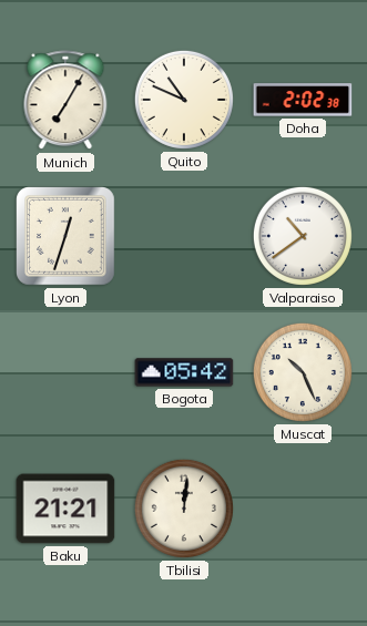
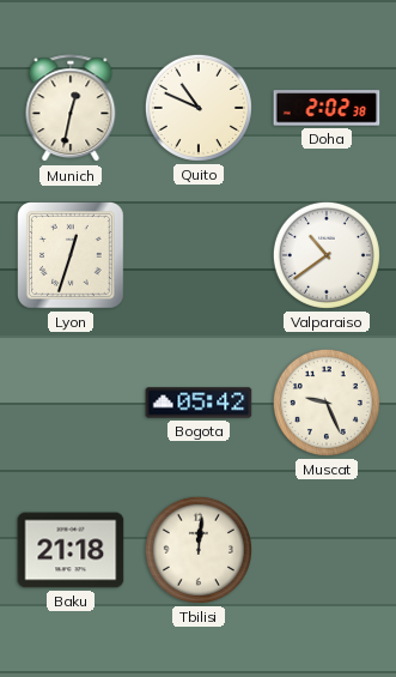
Munich: 7:05 -> 12:32 (71, 109)
Muscat: 10:26 -> 9:26 (327, 403)
Baku: 21:21 -> 21:18 (71, 550)
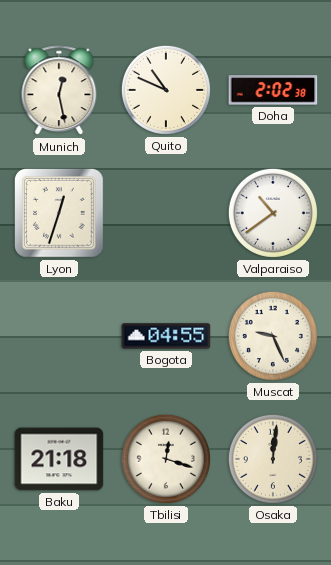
Munich: 12:32 -> 12:28 (59, 91)
Bogota: 05:42 -> 04:55 (166, 336)
Tbilisi: 12:01 -> 12:18 (166, 459)
Osaka: none -> 12:01 (273, 459)
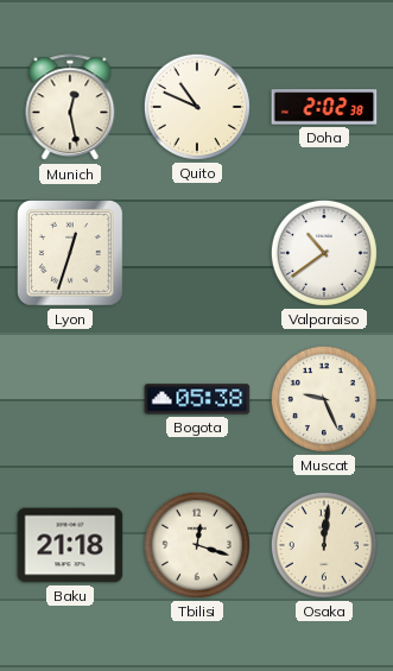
Bogota: 04:55 -> 05:38 (197, 399)
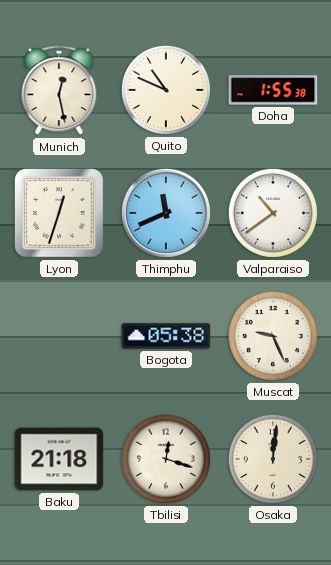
Doha: 2:02 -> 1:55 (273, 90)
Thimphu: none -> 11:41 (166, 213)
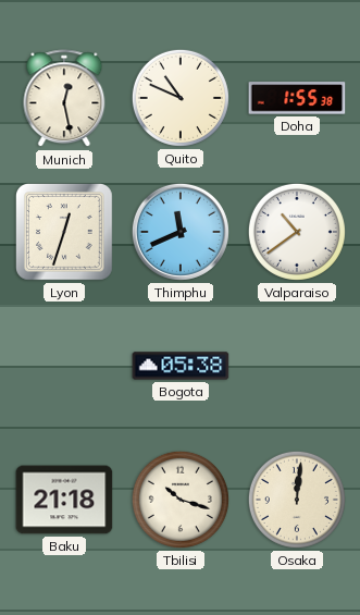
Muscat: 9:26 -> none (273, 336)
Tbilisi: 12:18 -> 10:18 (181, 500)
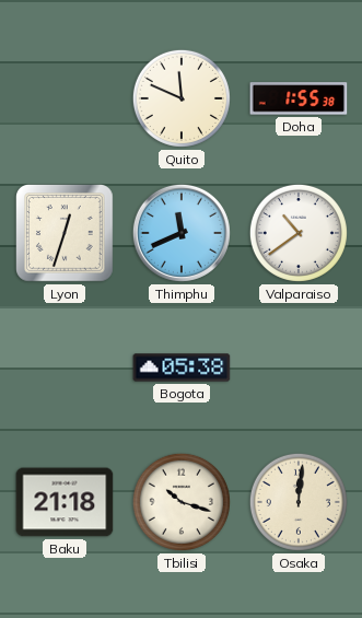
Munich: 12:28 -> none (64, 99)
Quito: 10:49 -> 11:49 (182, 98)
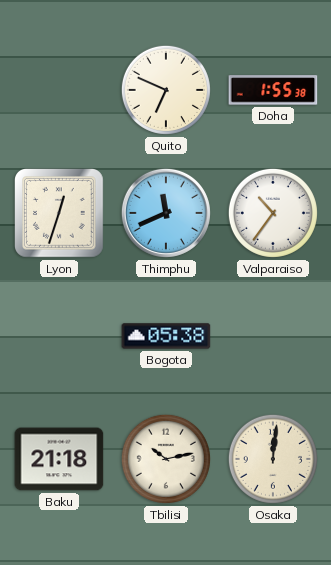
Quito: 11:49 -> 6:49 (166, 90)
Valparaiso: 10:39 -> 10:36 (273, 213)
Tbilisi: 10:18 -> 10:13 (166, 459)
